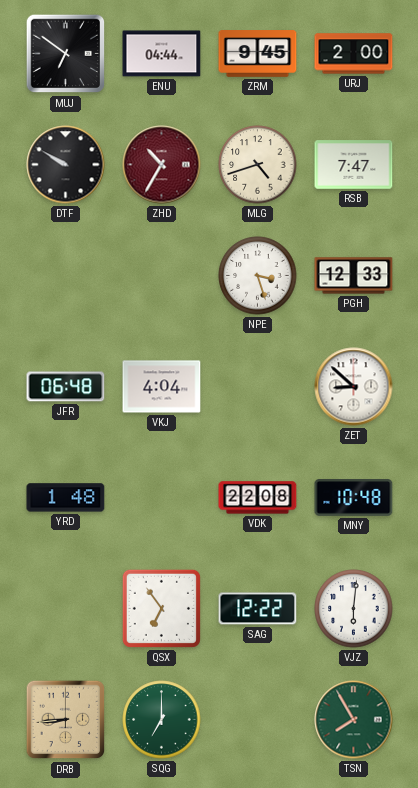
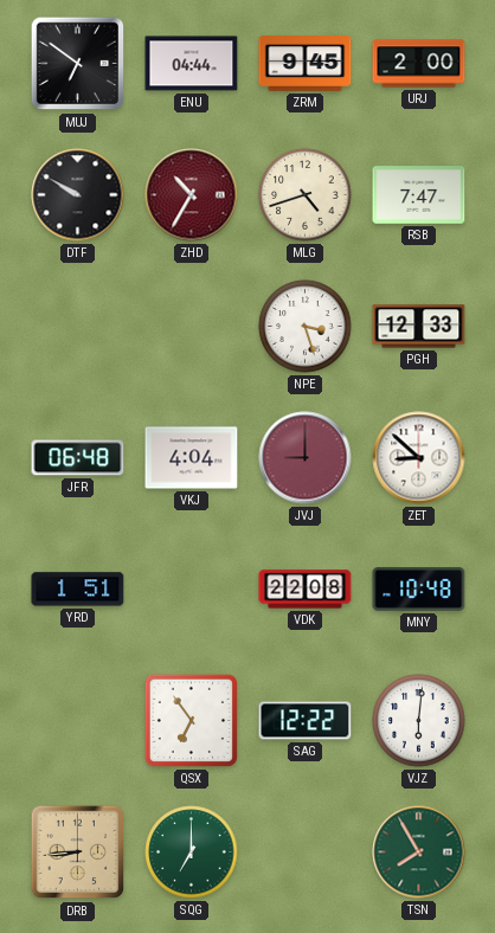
JVJ: none -> 9:00 (306, 458)
YRD: 1:48 -> 1:51 (78, 590)
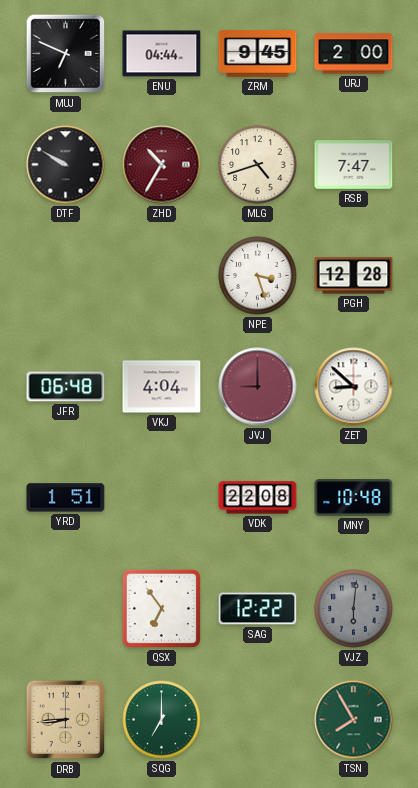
MUJ: 6:51 -> 6:49 (66, 54)
PGH: 12:33 -> 12:28 (354, 276)
VJZ dial: white -> grey (354, 609)
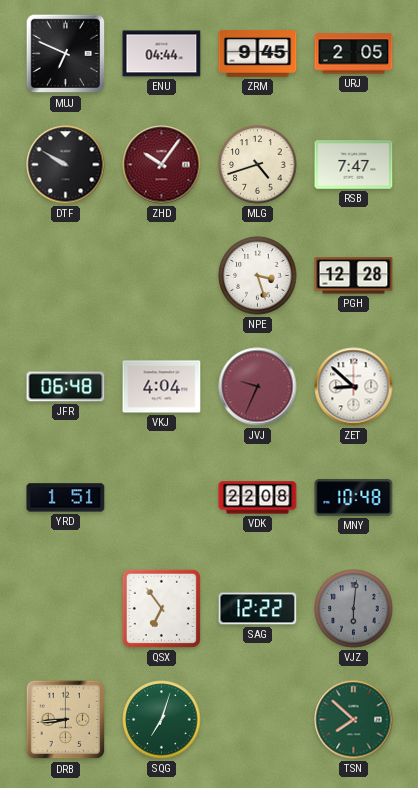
URJ: 2:00 -> 2:05 (354, 54)
ZHD: 10:35 -> 10:06 (162, 165)
JVJ: 9:00 -> 9:34 (258, 387)
SQG: 7:00 -> 7:03 (162, 720)
TSN: 7:55 -> 7:52 (354, 720)
